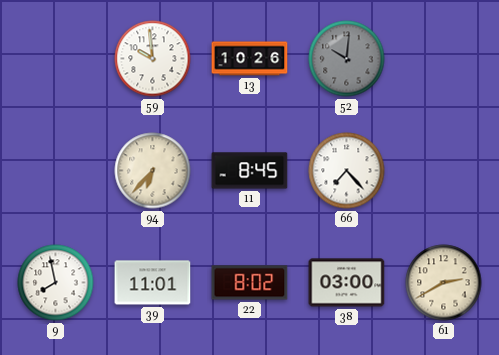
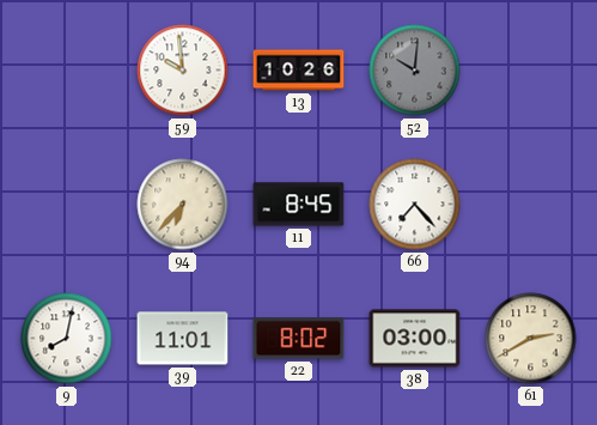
9: 7:58 -> 8:02 (67, 339)
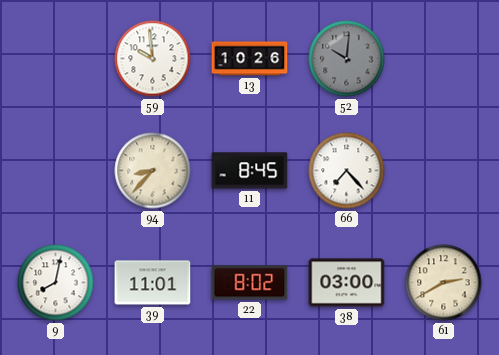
94: 6:37 -> 8:37 (153, 171)
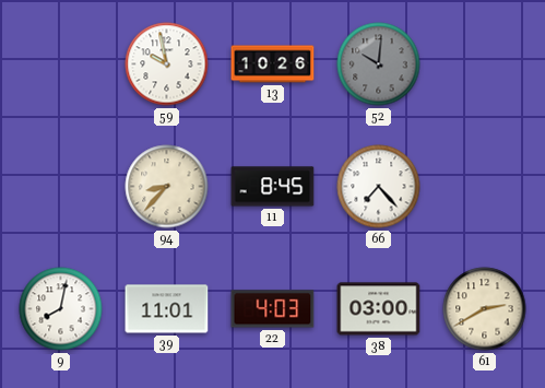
59: 9:59 -> 9:58 (167, 64)
22: 8:02 -> 4:03 (273, 309)
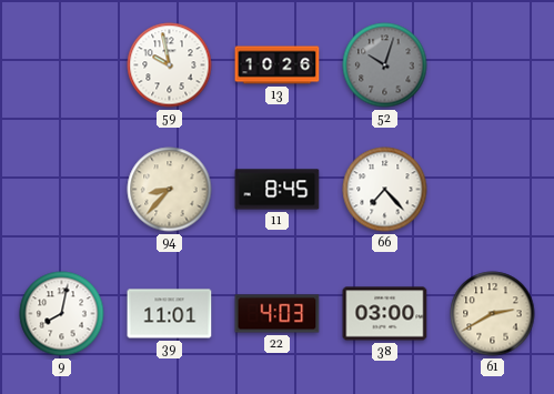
52: 10:01 -> 10:03 (385, 65)
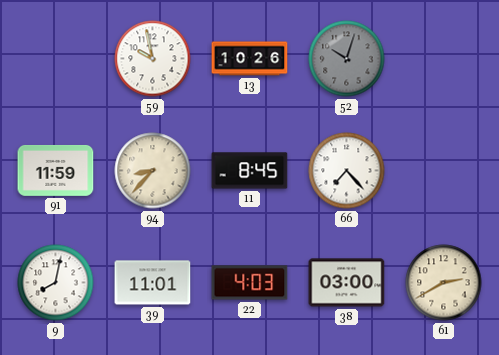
91: none -> 11:59 (56, 170)
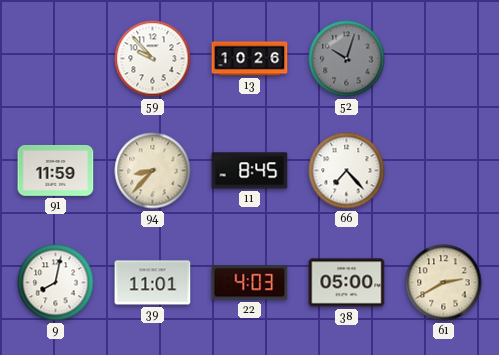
59: 9:58 -> 9:53 (153, 59)
38: 03:00 -> 05:00 (347, 283)
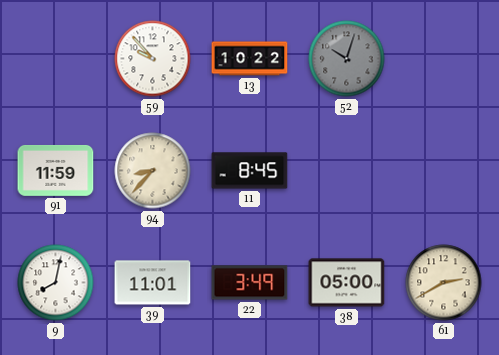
13: 10:26 -> 10:22 (250, 59)
66: 7:23 -> none (347, 171)
22: 4:03 -> 3:49 (250, 283)
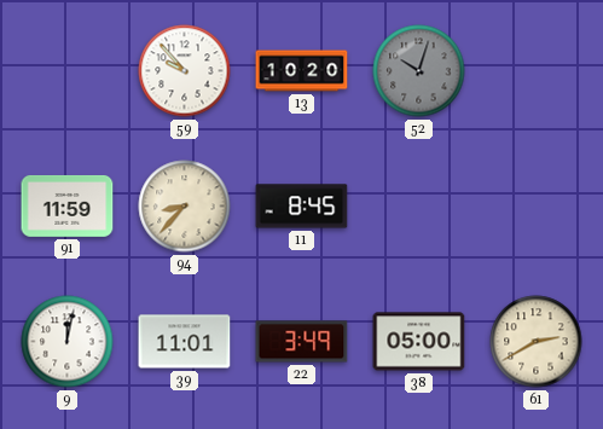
13: 10:22 -> 10:20 (302, 71)
9: 8:02 -> 12:02 (68, 342)
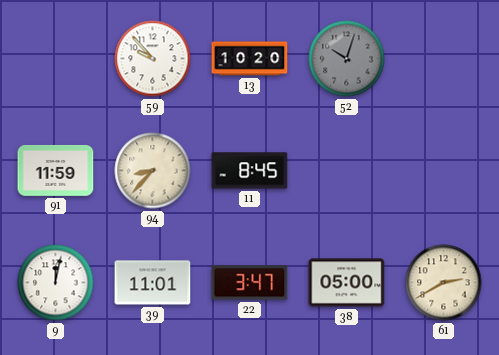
22: 3:49 -> 3:47 (250, 283)
